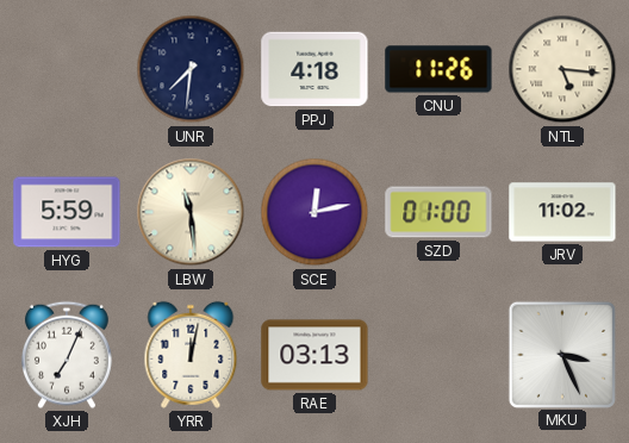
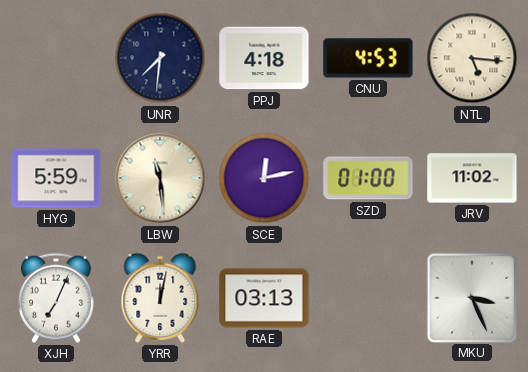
CNU: 11:26 -> 4:53 (368, 58)
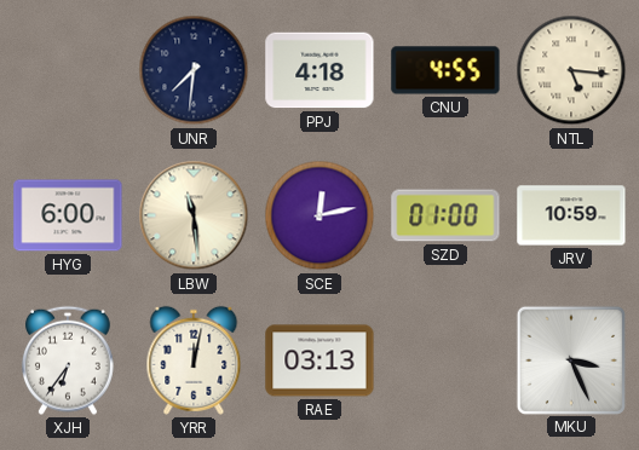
CNU: 4:53 -> 4:55 (445, 70)
HYG: 5:59 -> 6:00 (68, 215)
JRV: 11:02 -> 10:59 (571, 215)
XJH: 7:04 -> 6:36 (68, 360)
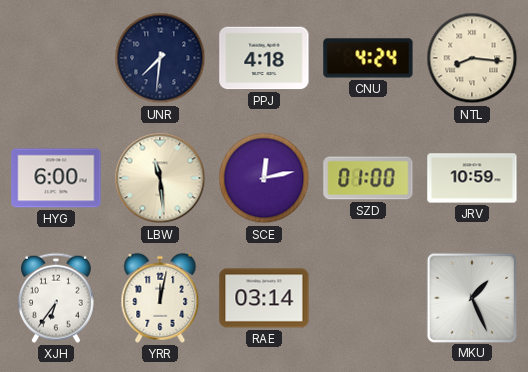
CNU: 4:55 -> 4:24 (368, 58)
NTL: 5:16 -> 8:16 (472, 58)
RAE: 03:13 -> 03:14 (264, 298)
MKU: 3:26 -> 1:26 (471, 297)
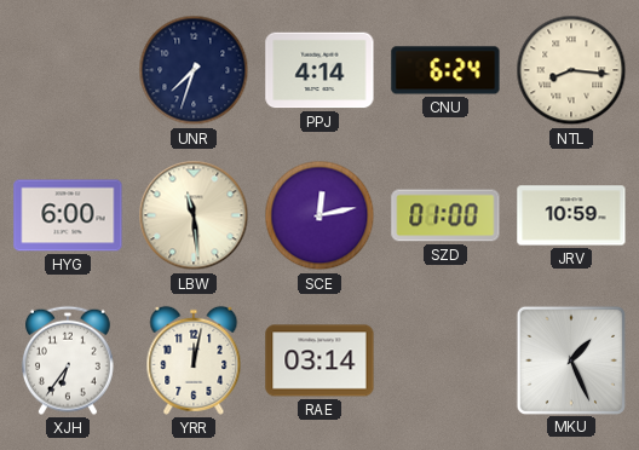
UNR: 7:31 -> 7:33 (194, 70)
PPJ: 4:18 -> 4:14 (319, 70)
CNU: 4:24 -> 6:24 (445, 70)
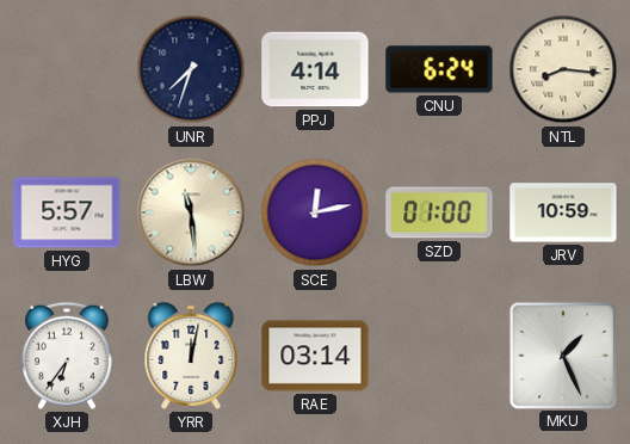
HYG: 6:00 -> 5:57 (67, 212)
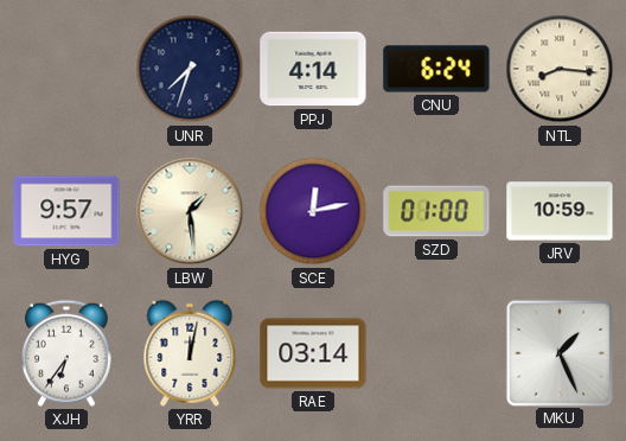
HYG: 5:57 -> 9:57 (66, 211)
LBW: 11:29 -> 1:29 (190, 211)
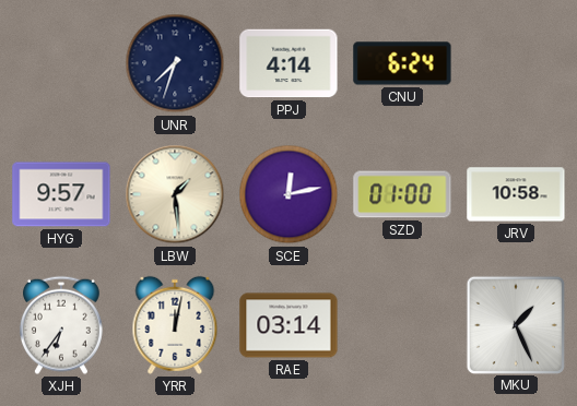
NTL: 8:16 -> none (560, 69)
JRV: 10:59 -> 10:58 (516, 194)
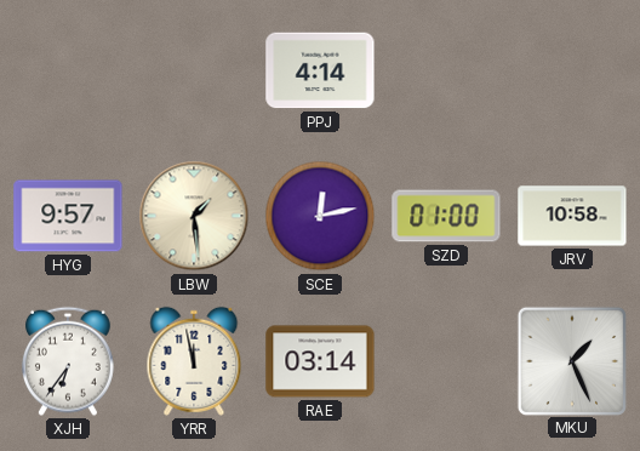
UNR: 7:33 -> none (175, 63)
CNU: 6:24 -> none (402, 63)
YRR: 12:02 -> 11:58 (194, 361)
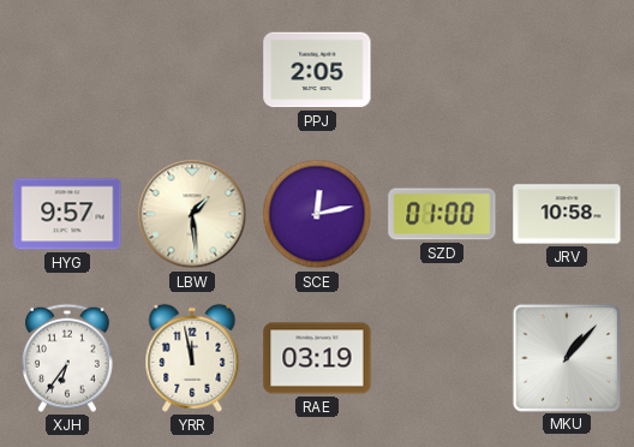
PPJ: 4:14 -> 2:05 (317, 70)
RAE: 03:14 -> 03:19 (317, 358)
MKU: 1:26 -> 1:07 (566, 357)
